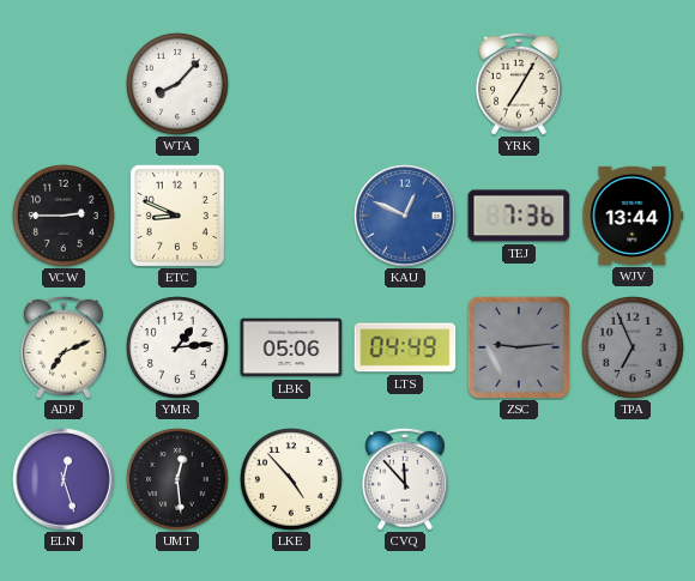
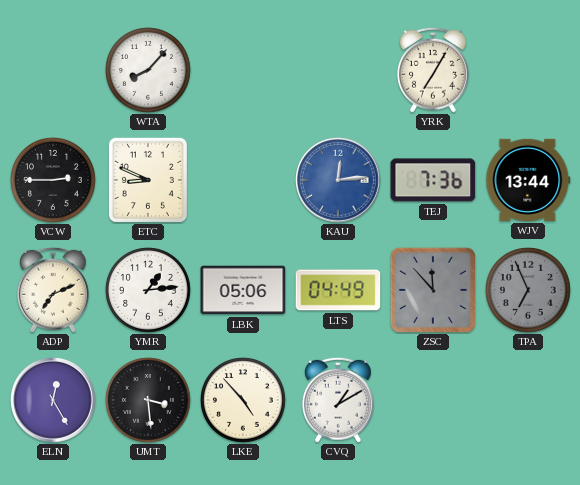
KAU: 12:49 -> 12:14 (338, 180)
ZSC: 9:14 -> 11:53 (433, 290)
ELN: 12:27 -> 12:25 (53, 400)
UMT: 12:29 -> 3:29 (149, 401)
CVQ: 11:53 -> 1:10 (339, 400)
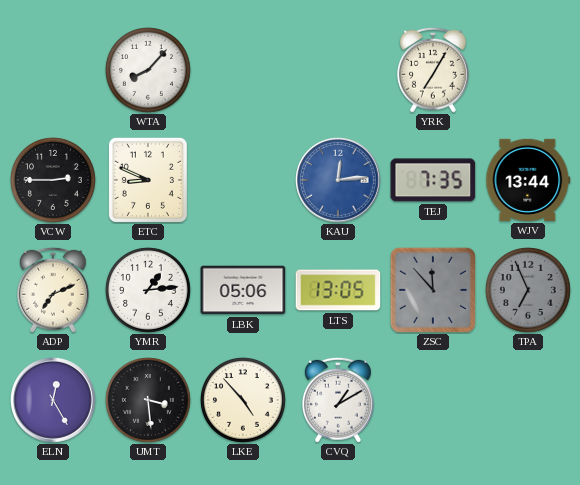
TEJ: 7:36 -> 7:35 (433, 180)
LTS: 04:49 -> 13:05 (338, 290)
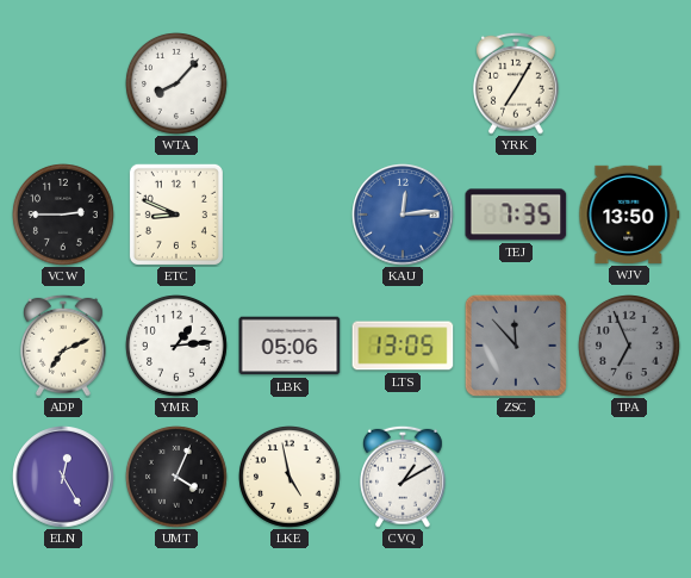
WJV: 13:44 -> 13:50 (629, 215)
UMT: 3:29 -> 4:04 (178, 478)
LKE: 4:53 -> 4:58 (291, 478)
